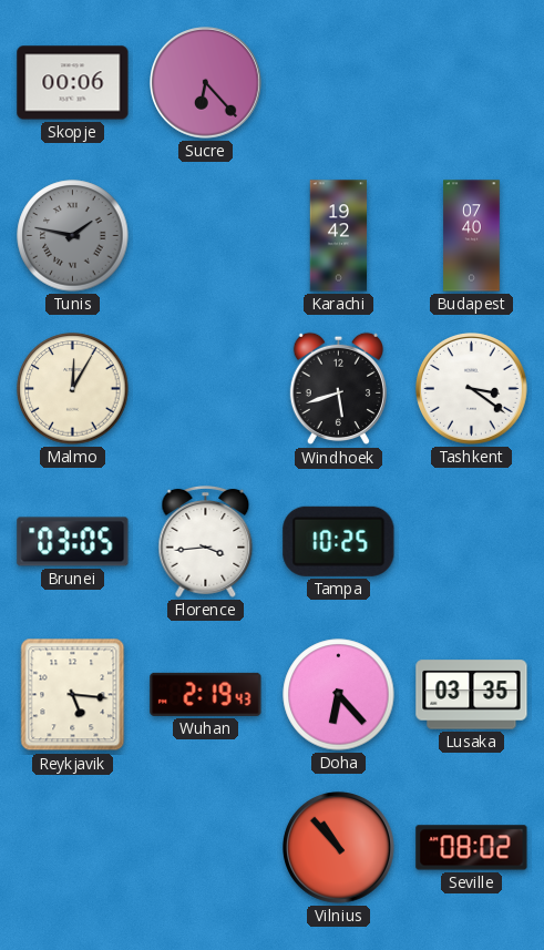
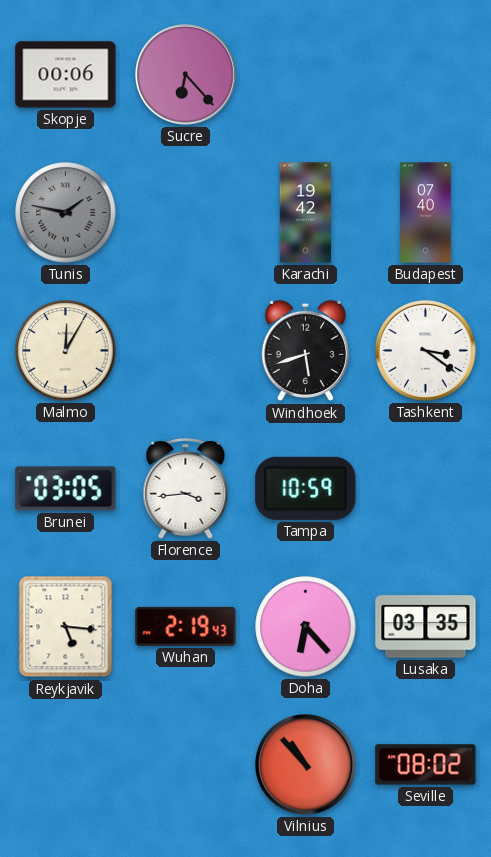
Tampa: 10:25 -> 10:59 (306, 488)
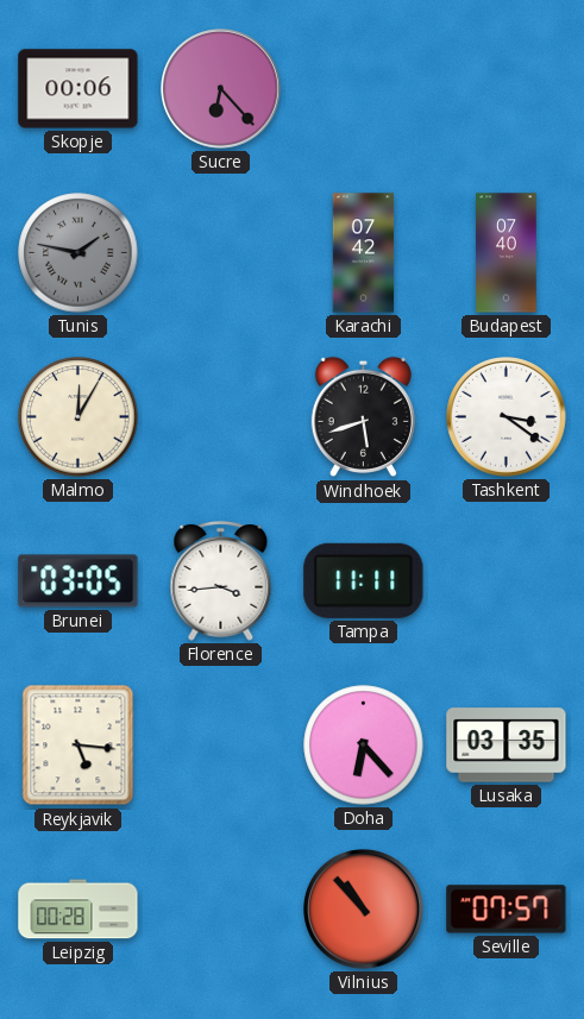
Karachi: 19:42 -> 07:42 (364, 253)
Tampa: 10:59 -> 11:11 (364, 580)
Wuhan: 2:19 -> none (186, 626)
Leipzig: none -> 00:28 (79, 910)
Seville: 08:02 -> 07:57 (507, 910)
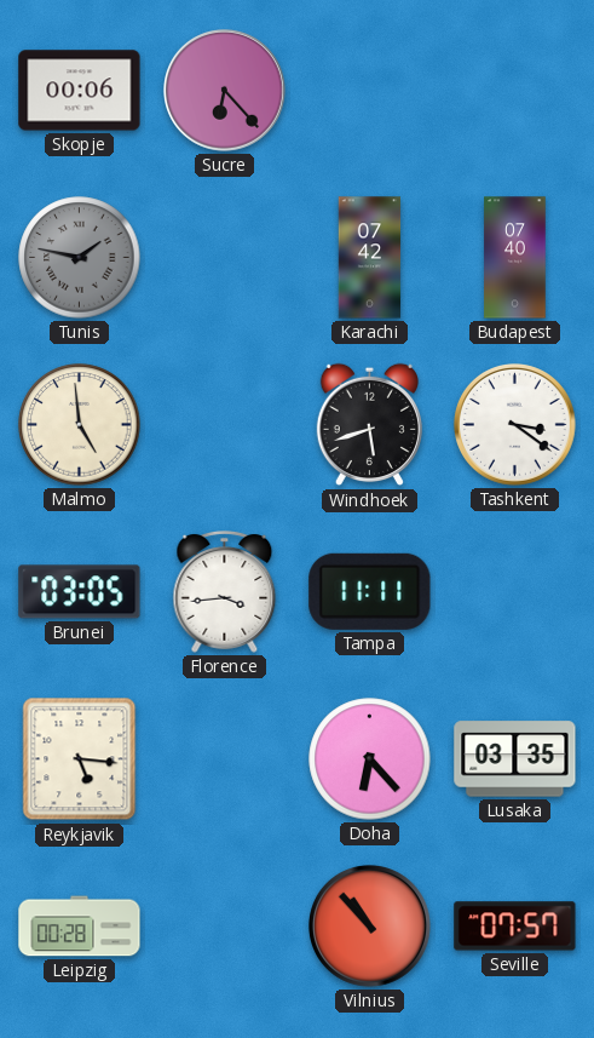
Malmo: 12:05 -> 4:59 (80, 425)
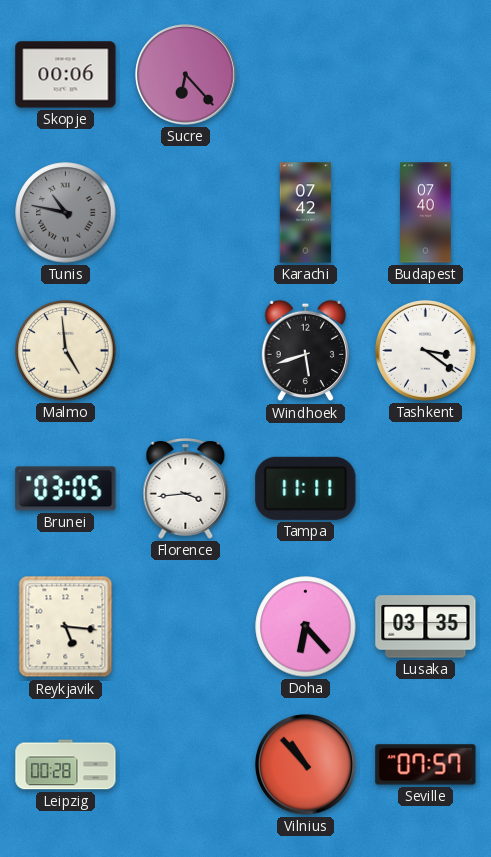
Tunis: 1:47 -> 10:47 (66, 213)
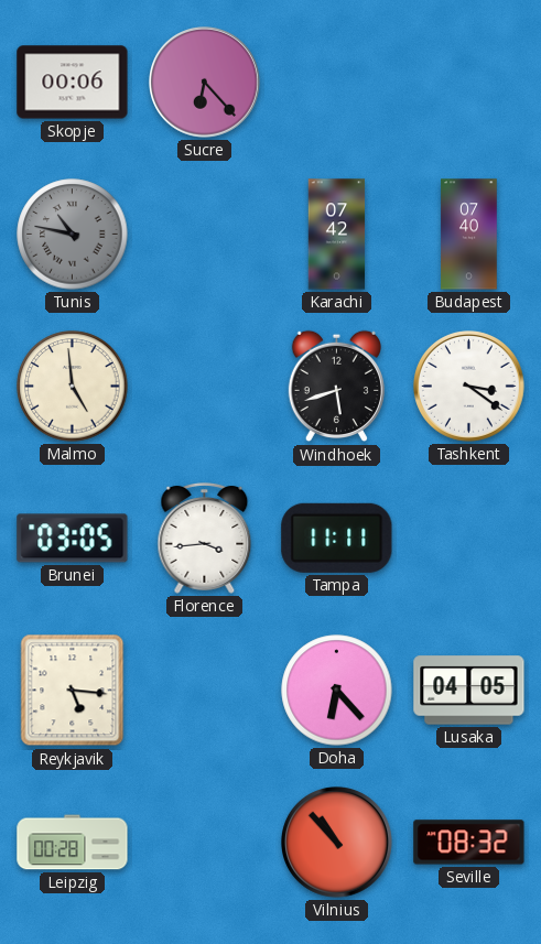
Lusaka: 03:35 -> 04:05 (469, 691)
Seville: 07:57 -> 08:32 (469, 843)
